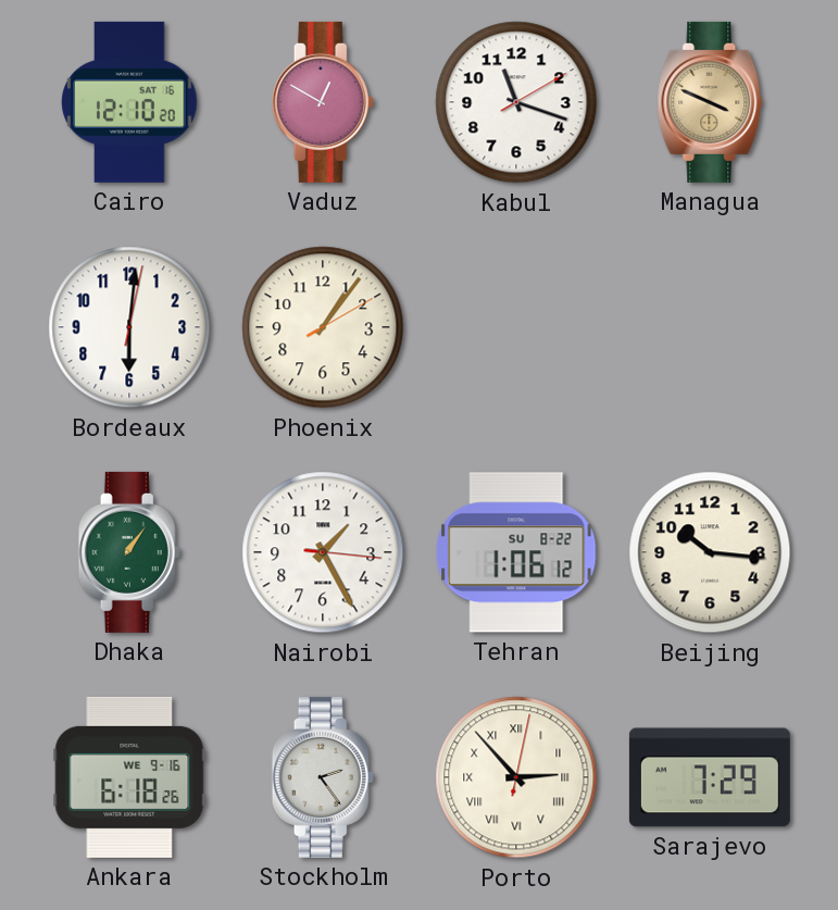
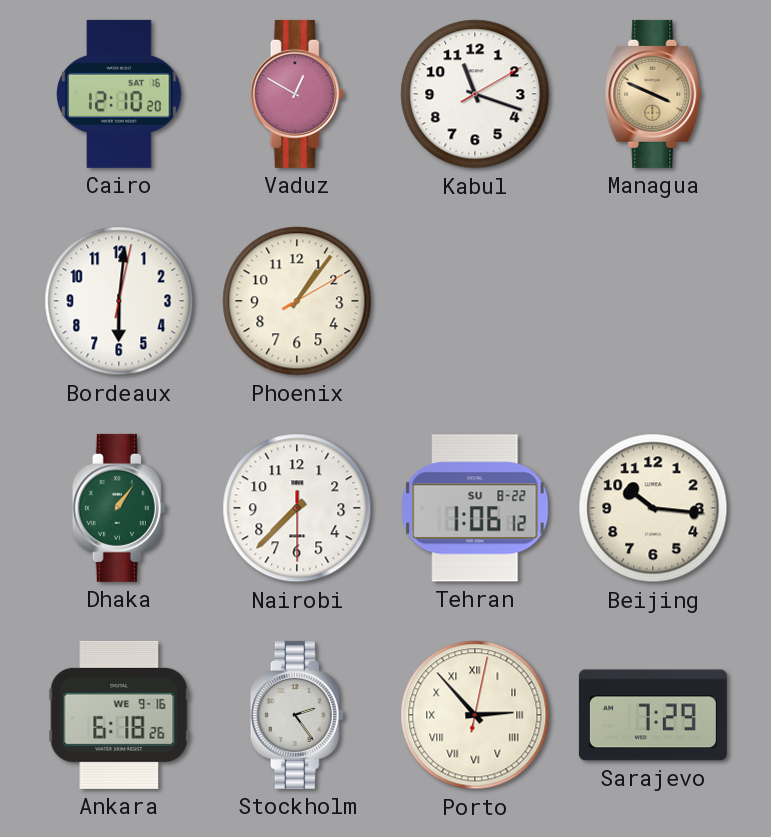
Nairobi: 1:25 -> 7:37 (297, 508)
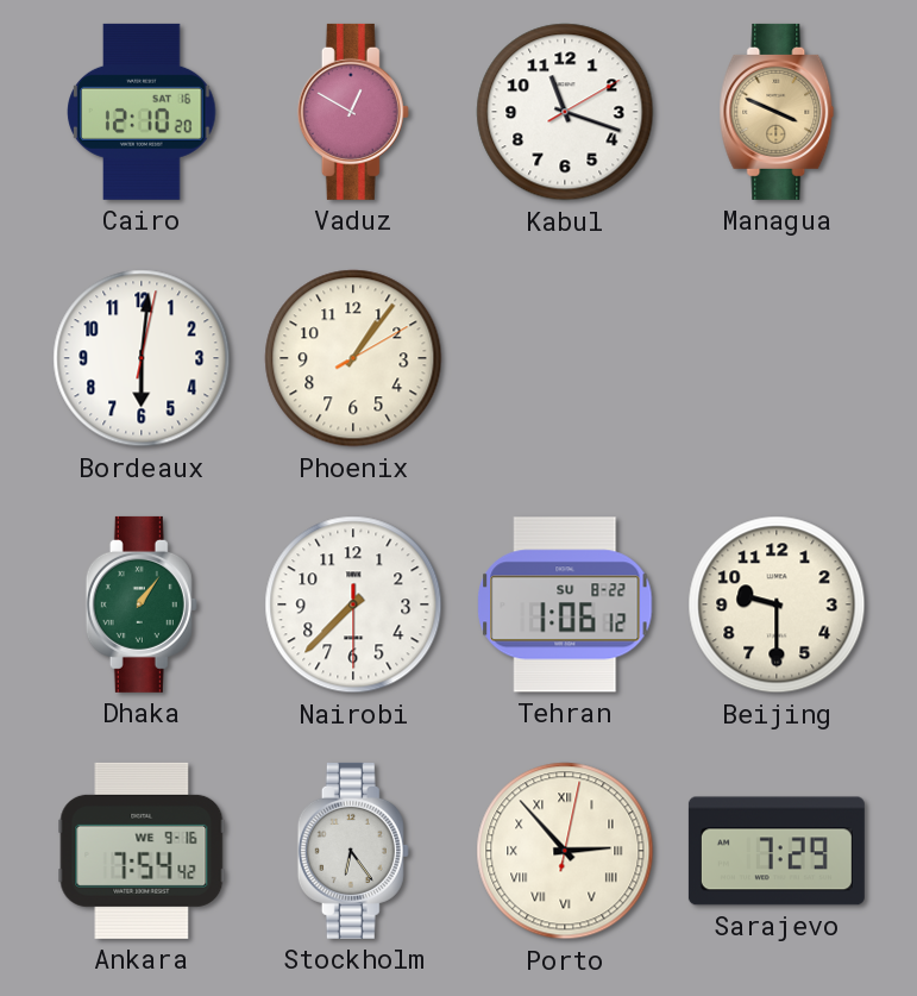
Beijing: 10:16 -> 9:30 (777, 605)
Ankara: 6:18 -> 7:54 (142, 851)
Stockholm: 2:24 -> 6:24 (353, 851)
